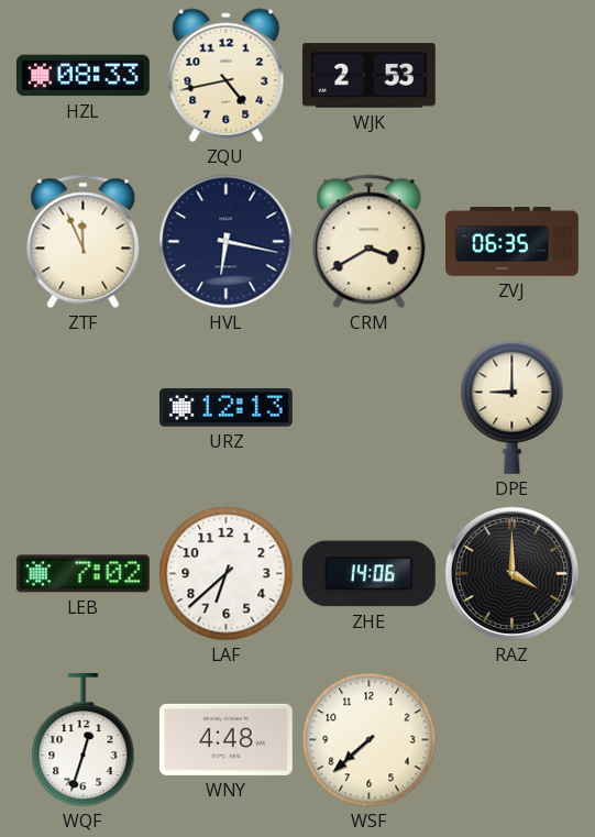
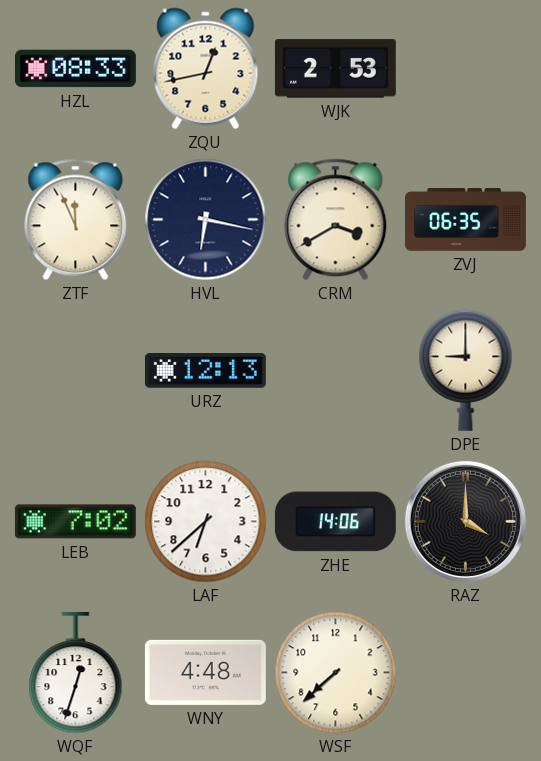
ZQU: 4:43 -> 12:43 (206, 69)
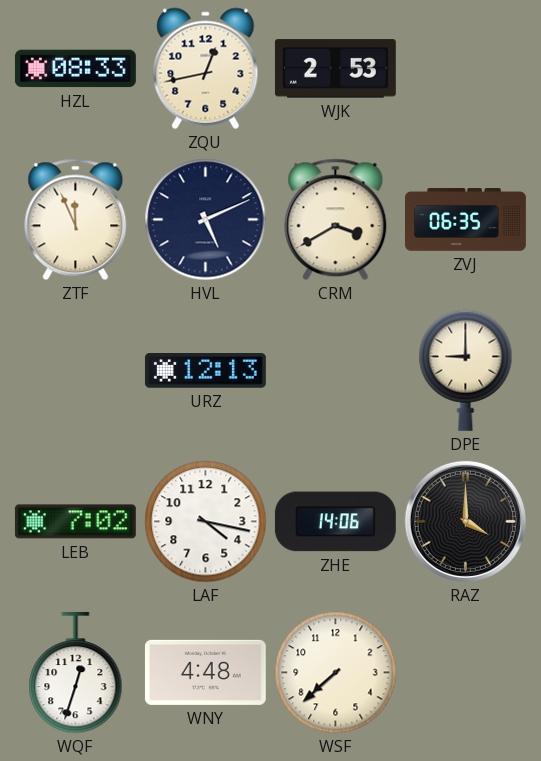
HVL: 6:17 -> 5:11 (206, 220)
LAF: 6:38 -> 4:17 (206, 522)
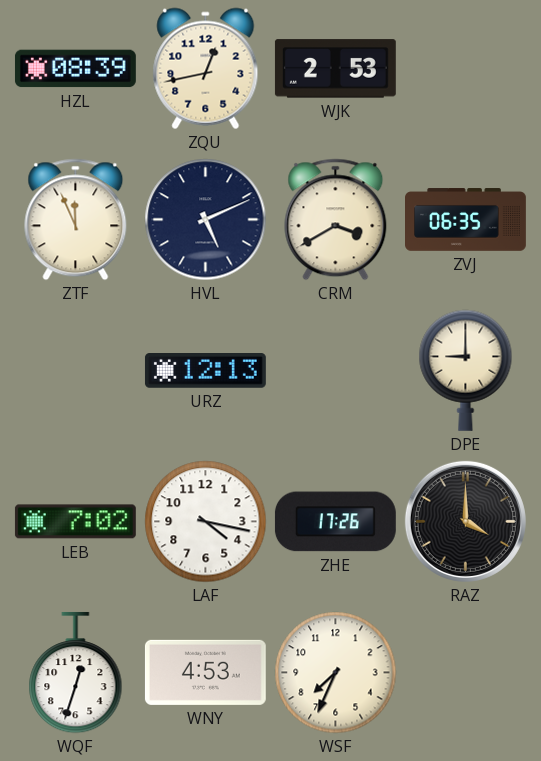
HZL: 08:33 -> 08:39 (75, 69)
ZHE: 14:06 -> 17:26 (335, 522)
WNY: 4:48 -> 4:53 (205, 672)
WSF: 7:38 -> 7:34 (336, 673)
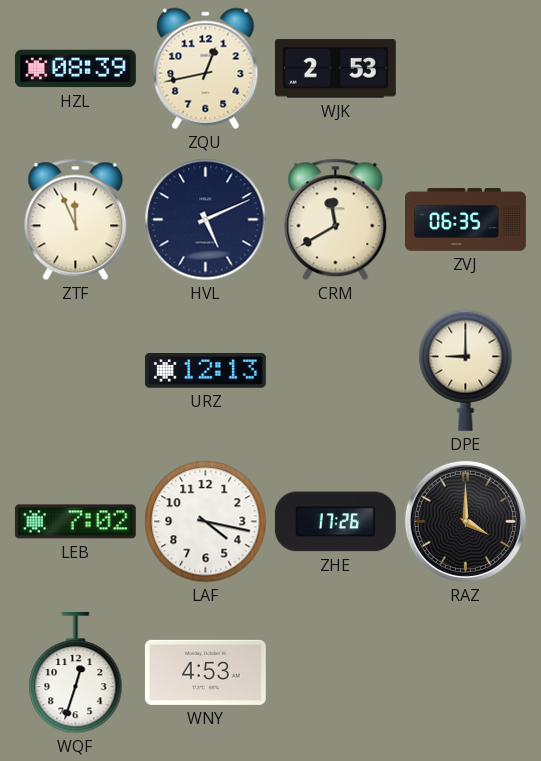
CRM: 3:40 -> 11:40 (336, 220)
WSF: 7:34 -> none (336, 673)
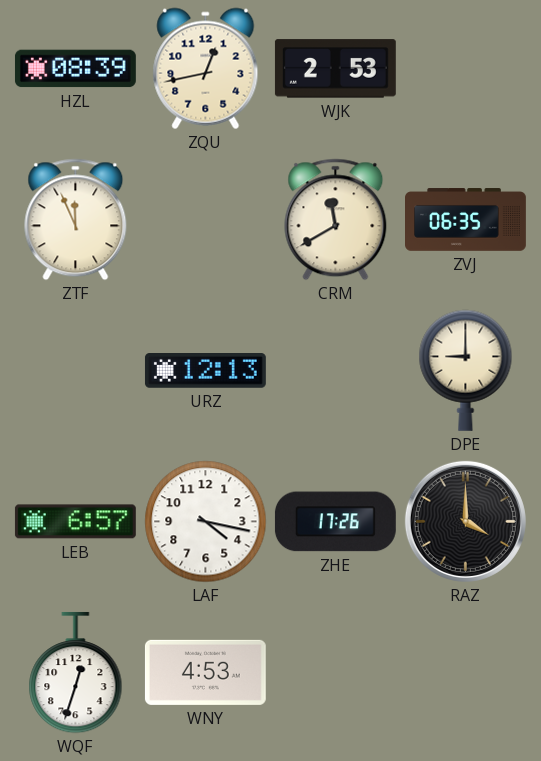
HVL: 5:11 -> none (206, 220)
LEB: 7:02 -> 6:57 (75, 522)
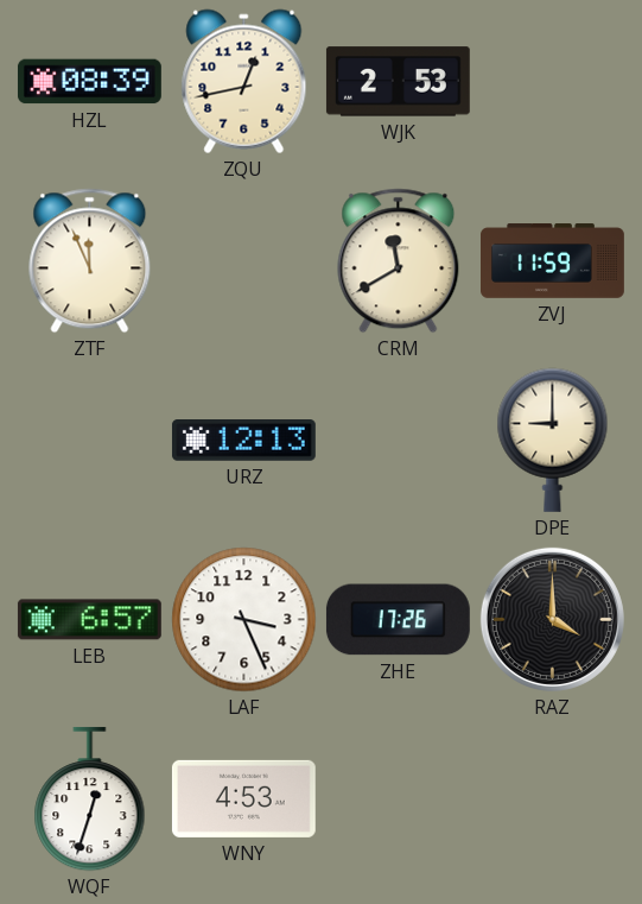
ZVJ: 06:35 -> 11:59 (553, 261)
LAF: 4:17 -> 3:26 (244, 620)
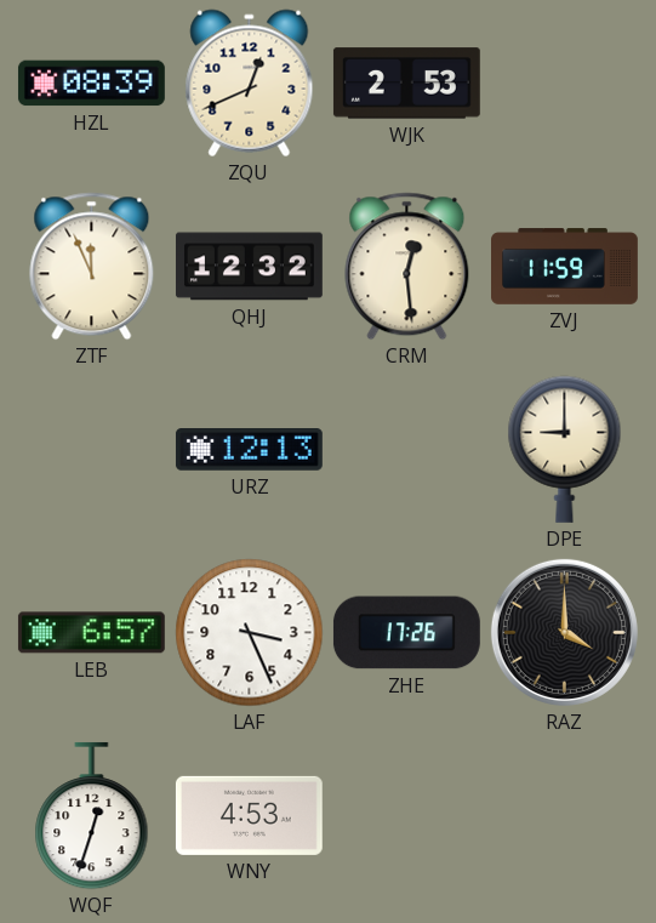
ZQU: 12:43 -> 12:41 (250, 84)
QHJ: none -> 12:32 (249, 267)
CRM: 11:40 -> 12:29 (407, 267)
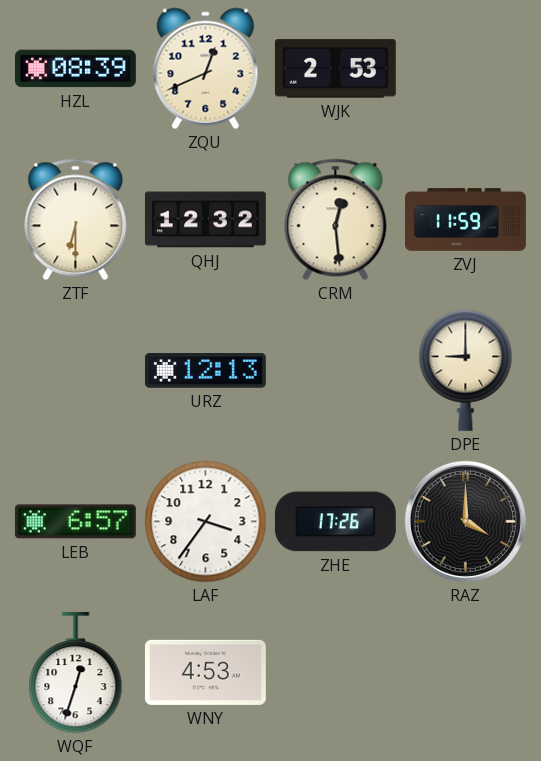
ZTF: 11:56 -> 6:30 (76, 220)
LAF: 3:26 -> 3:36 (206, 522)
